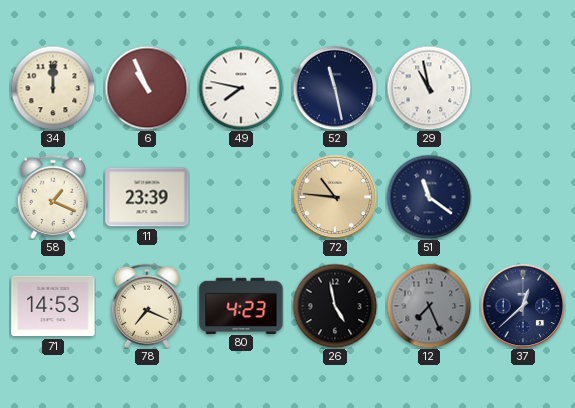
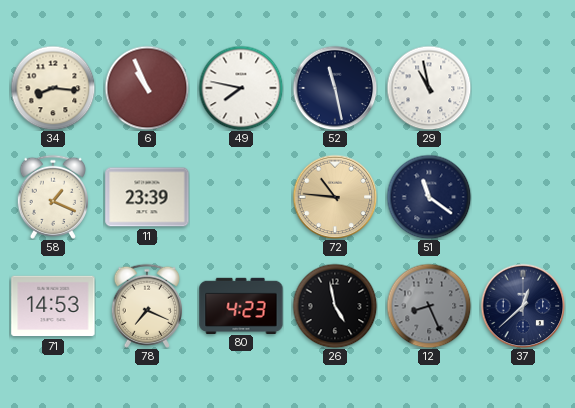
34: 12:00 -> 8:16 (53, 88)
12: 7:26 -> 8:26 (429, 306)
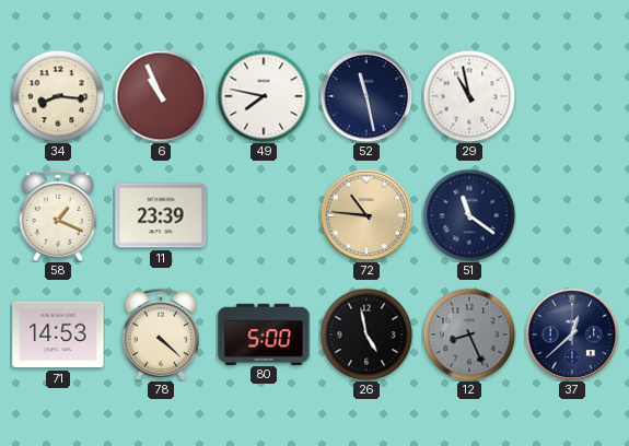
78: 7:19 -> 4:22 (161, 334)
80: 4:23 -> 5:00 (264, 333)
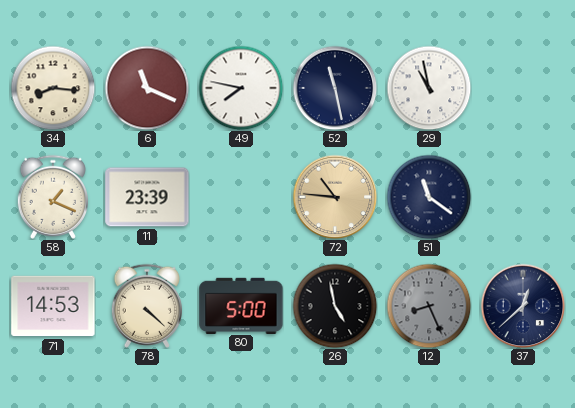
6: 10:56 -> 11:19 (147, 88)
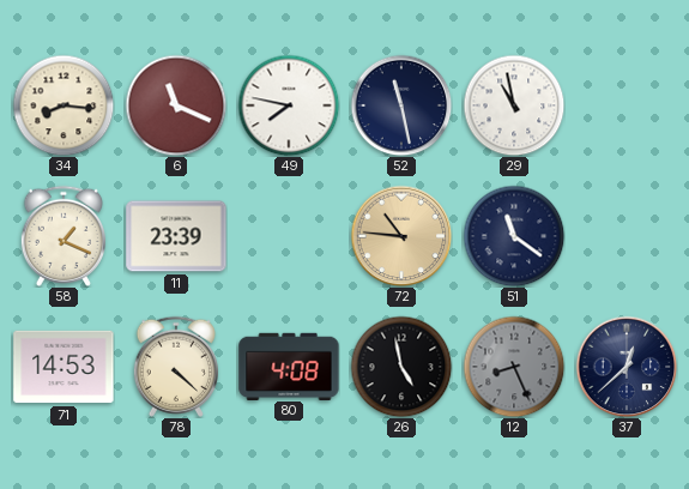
80: 5:00 -> 4:08 (289, 366)
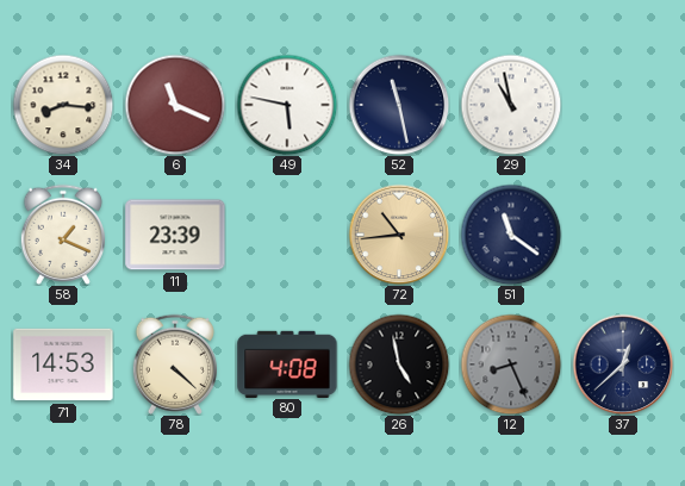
49: 7:47 -> 5:47 (287, 105)
72: 10:46 -> 10:44 (399, 235)
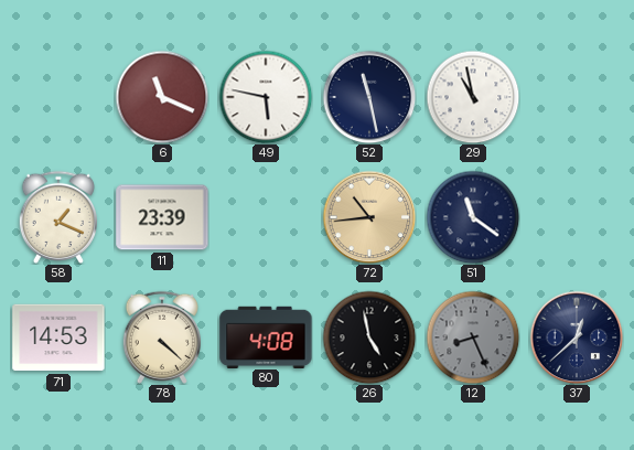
34: 8:16 -> none (63, 105)
